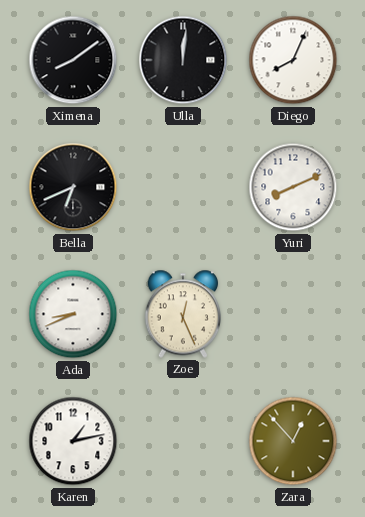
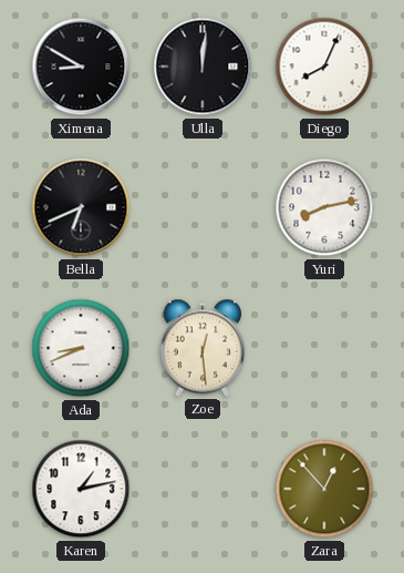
Ximena: 8:09 -> 8:50 (81, 66)
Yuri: 8:11 -> 8:13 (324, 207)
Zoe: 12:26 -> 12:29 (203, 348)
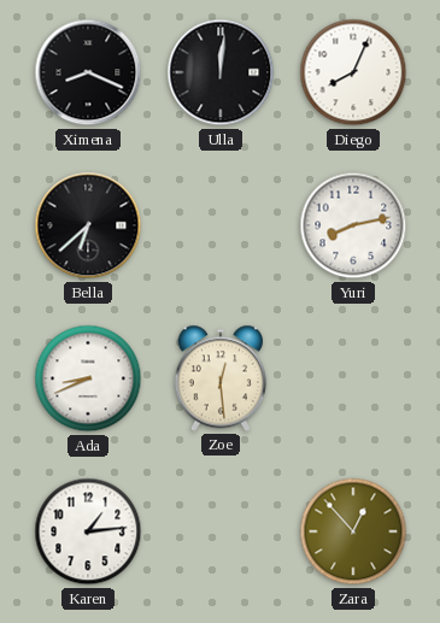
Ximena: 8:50 -> 8:19 (88, 72)
Bella: 6:41 -> 6:38 (88, 225)
Karen: 1:13 -> 1:14 (88, 531)
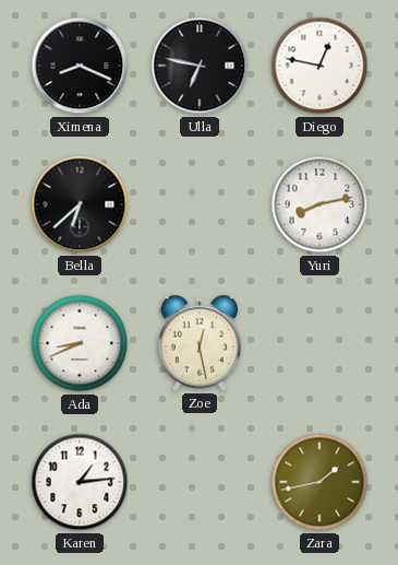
Ulla: 12:01 -> 6:47 (200, 66)
Diego: 8:04 -> 12:47 (319, 66)
Zoe: 12:29 -> 12:28 (200, 343)
Zara: 12:53 -> 1:43 (319, 482)
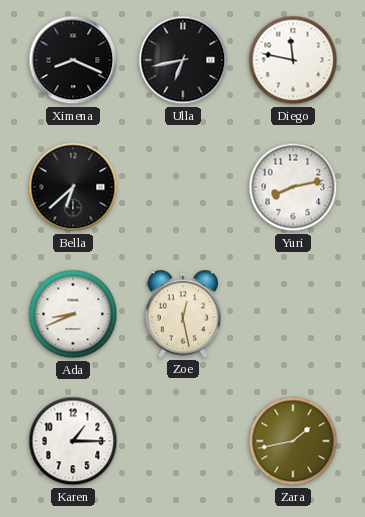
Ulla: 6:47 -> 6:43 (183, 60)
Diego: 12:47 -> 11:47 (293, 60)
Karen: 1:14 -> 1:15 (73, 441)
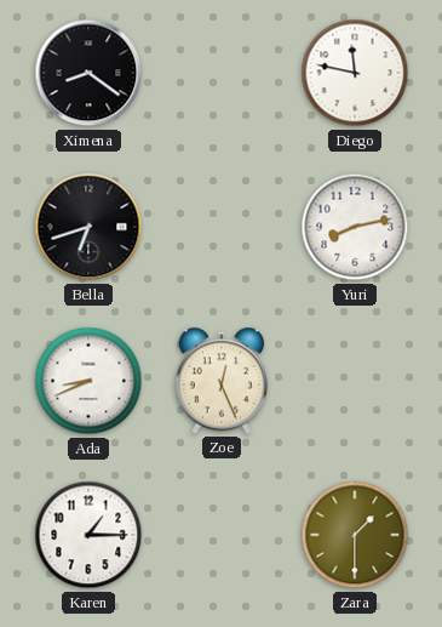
Ximena: 8:19 -> 8:21 (88, 73)
Ulla: 6:43 -> none (183, 60)
Bella: 6:38 -> 6:42 (88, 227)
Zoe: 12:28 -> 12:26 (222, 381)
Zara: 1:43 -> 1:30 (355, 535)
